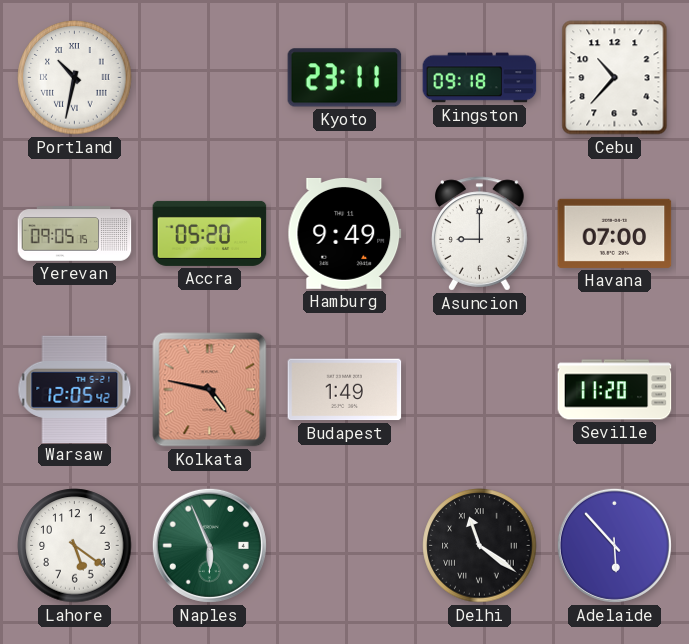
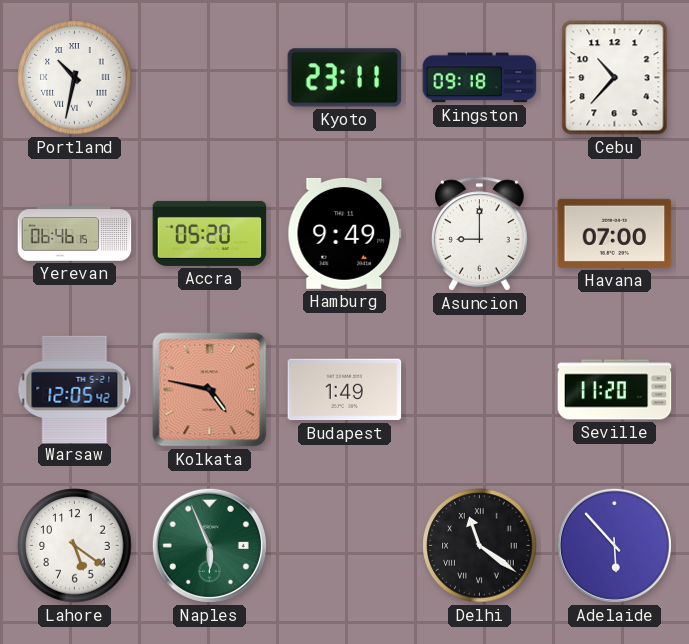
Yerevan: 09:05 -> 06:46 (75, 234)
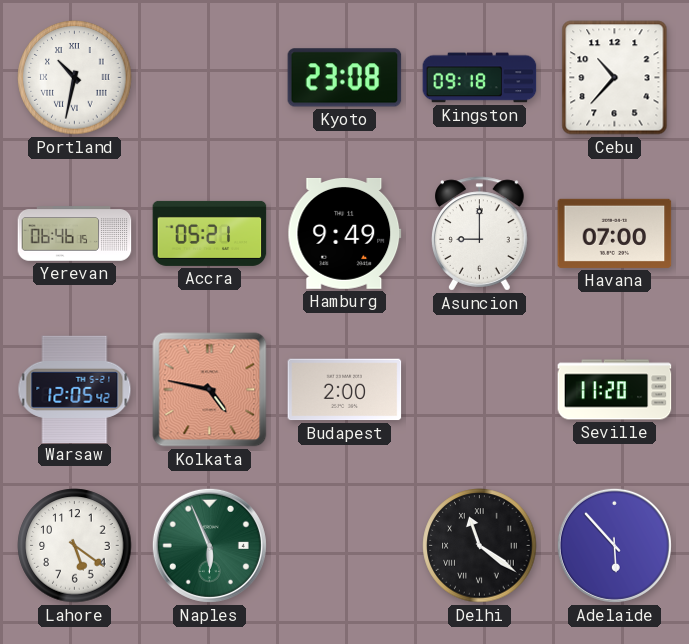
Kyoto: 23:11 -> 23:08 (345, 78)
Accra: 05:20 -> 05:21 (210, 233)
Budapest: 1:49 -> 2:00 (345, 390)
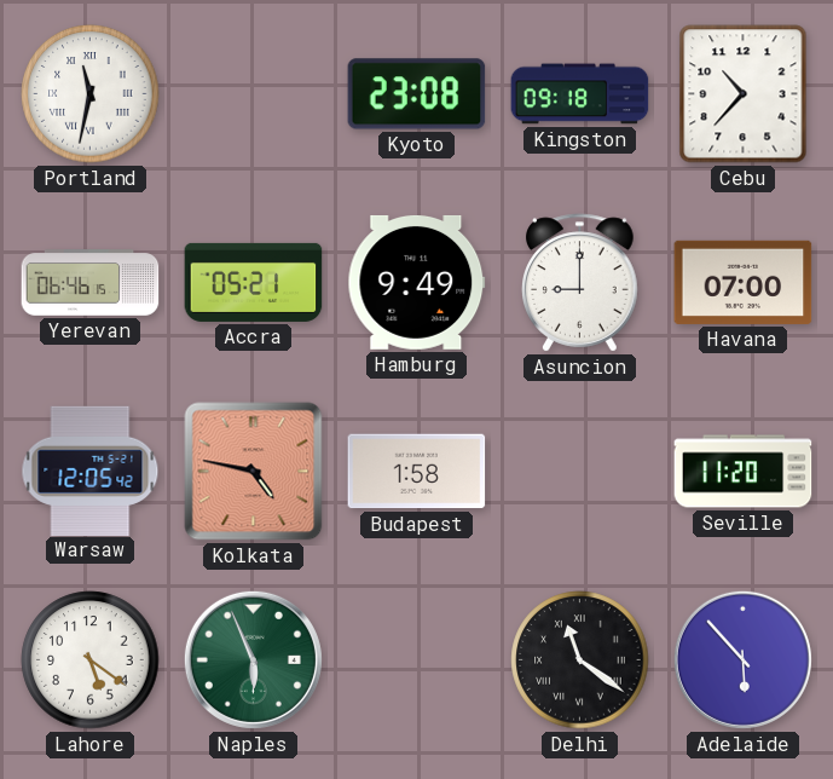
Portland: 10:32 -> 11:32 (91, 94)
Budapest: 2:00 -> 1:58 (417, 472)
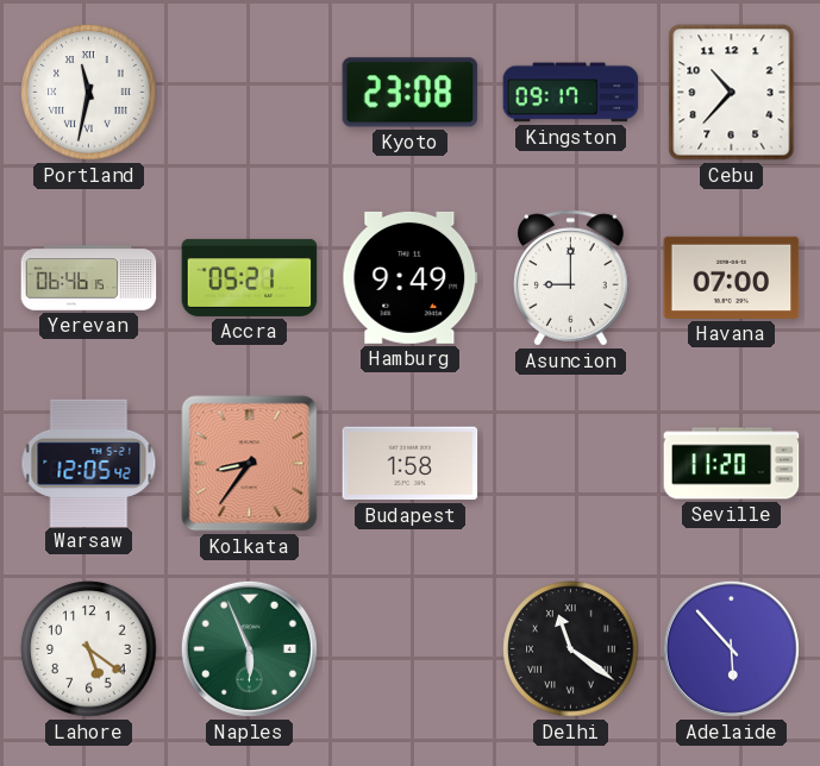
Kingston: 09:18 -> 09:17 (571, 93)
Kolkata: 4:47 -> 8:36 (250, 464)
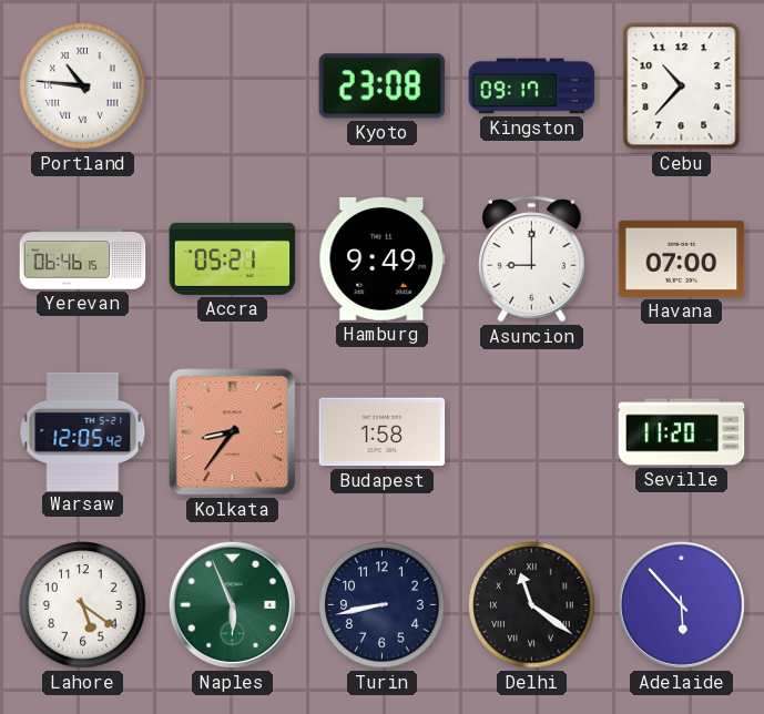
Portland: 11:32 -> 10:46 (83, 86)
Turin: none -> 8:43 (383, 605)
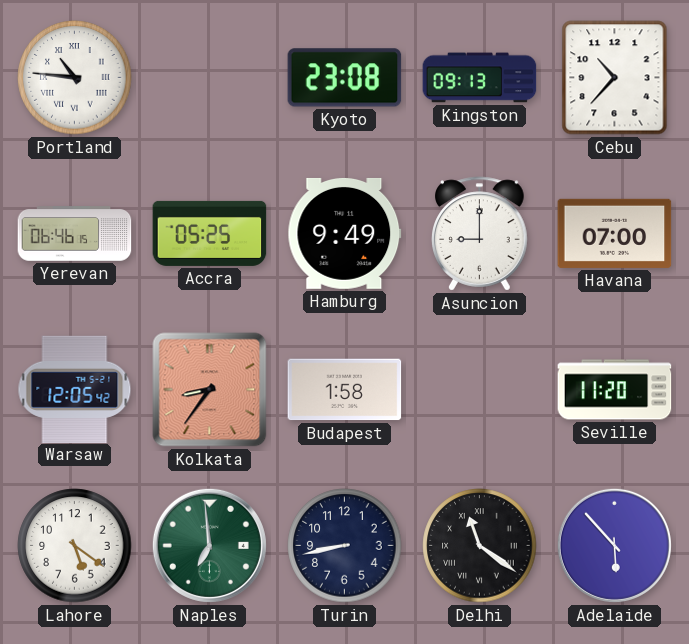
Kingston: 09:17 -> 09:13 (480, 78)
Accra: 05:21 -> 05:25 (210, 233)
Naples: 5:56 -> 6:59 (209, 545)
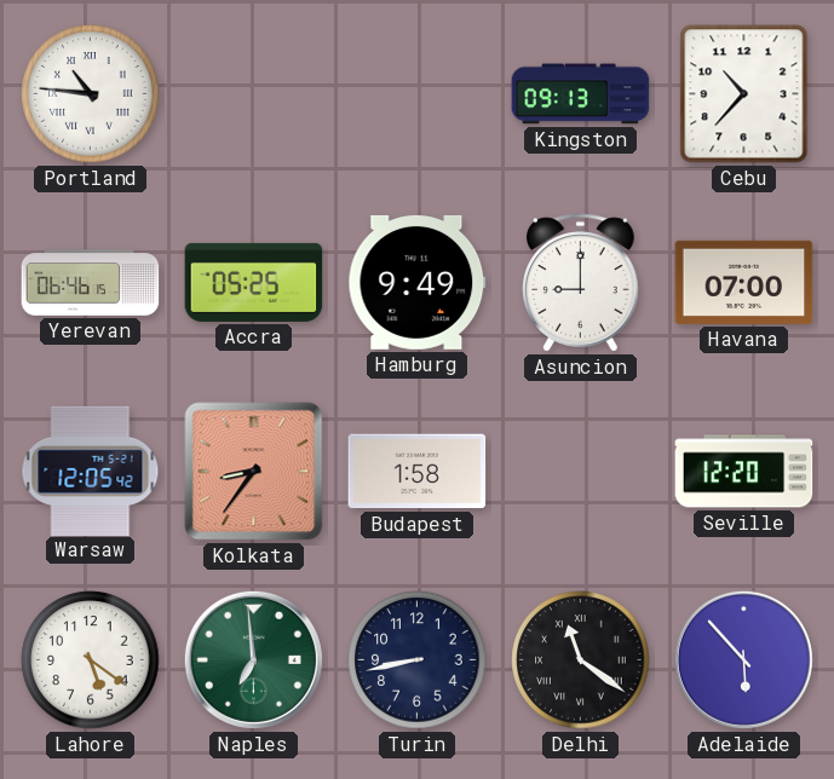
Kyoto: 23:08 -> none (345, 78)
Seville: 11:20 -> 12:20 (744, 472)
